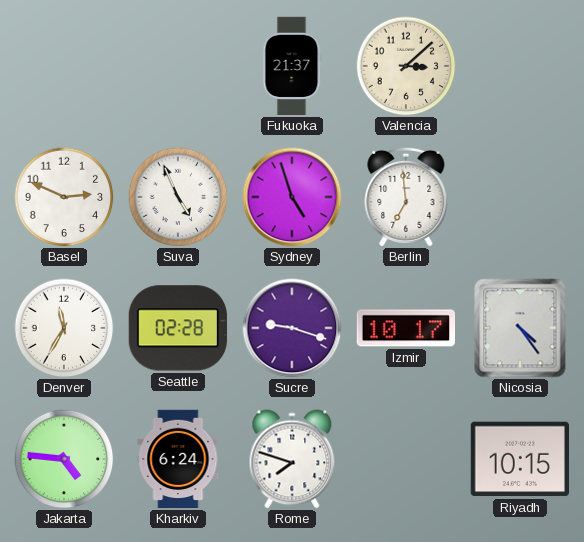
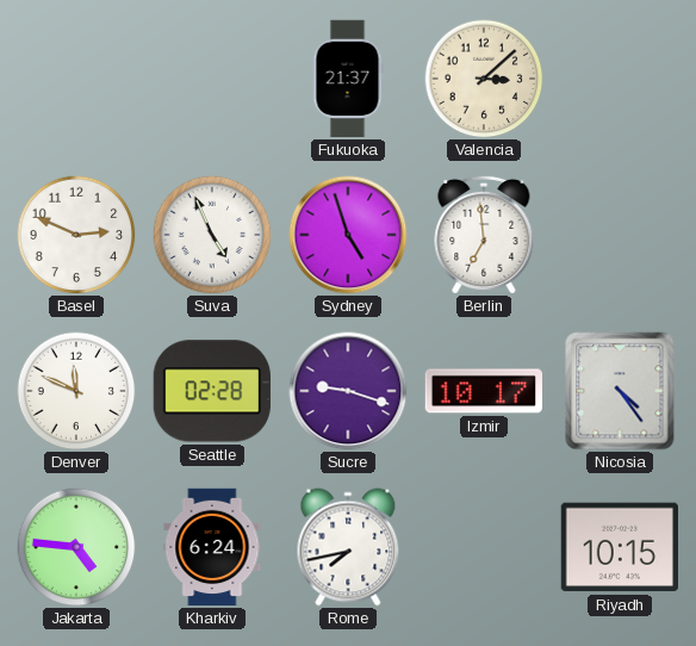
Denver: 11:35 -> 11:49 (76, 391)
Rome: 7:48 -> 7:43 (348, 547)
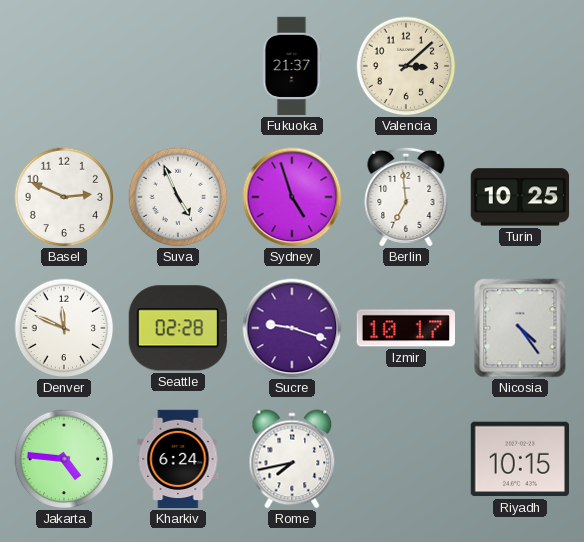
Turin: none -> 10:25 (520, 197)
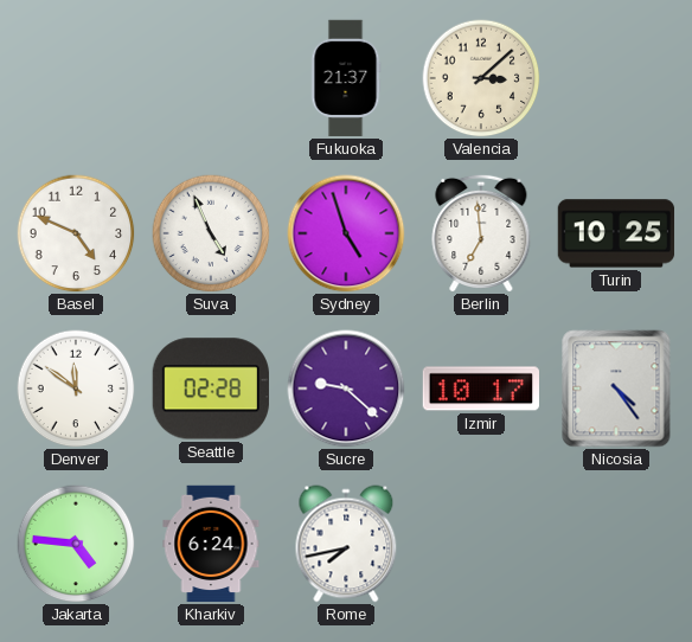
Basel: 2:49 -> 4:49 (76, 233)
Denver: 11:49 -> 11:51 (76, 389)
Sucre: 9:18 -> 9:22 (346, 389)
Riyadh: 10:15 -> none (519, 459)
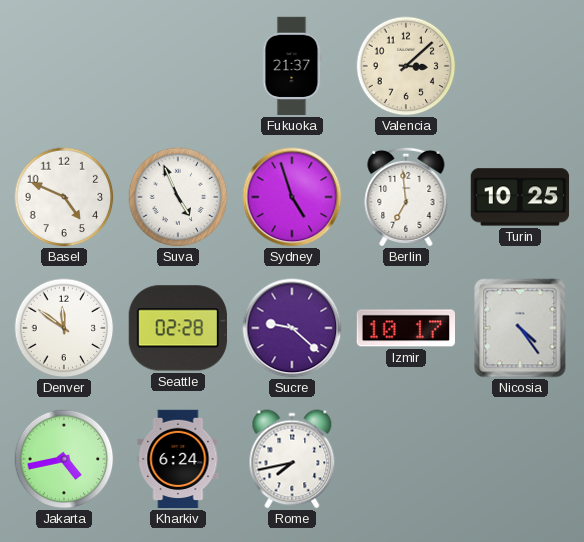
Jakarta: 4:46 -> 4:43 (64, 459)
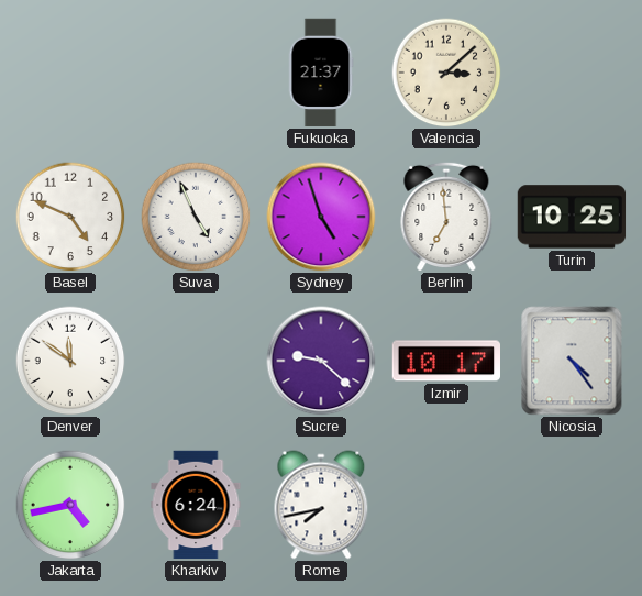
Seattle: 02:28 -> none (177, 328)
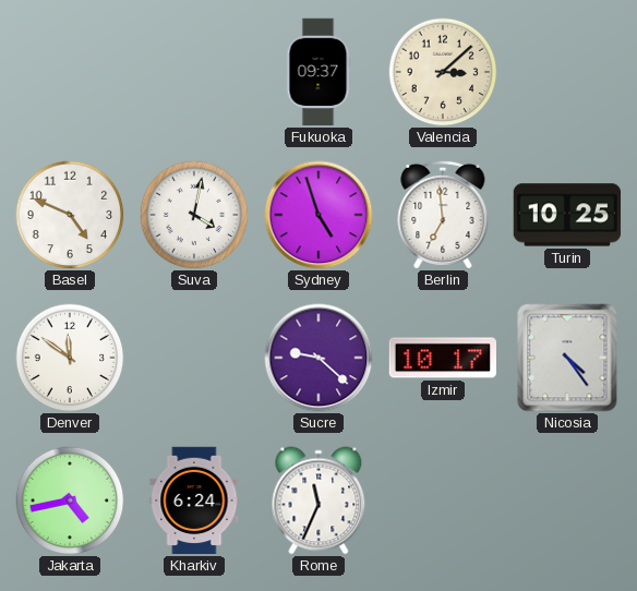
Fukuoka: 21:37 -> 09:37 (318, 72)
Suva: 4:56 -> 4:02 (194, 215)
Rome: 7:43 -> 11:34 (318, 500)
